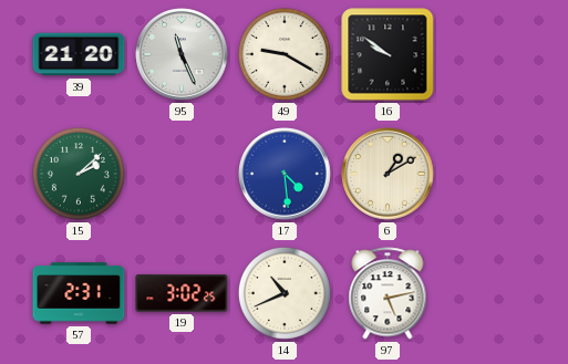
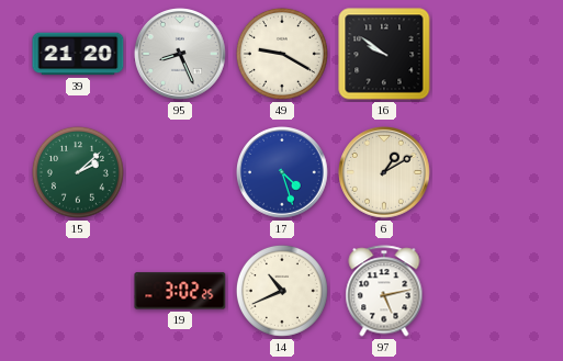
95: 11:26 -> 8:26 (181, 55)
17: 4:29 -> 4:27 (283, 173)
57: 2:31 -> none (79, 293)
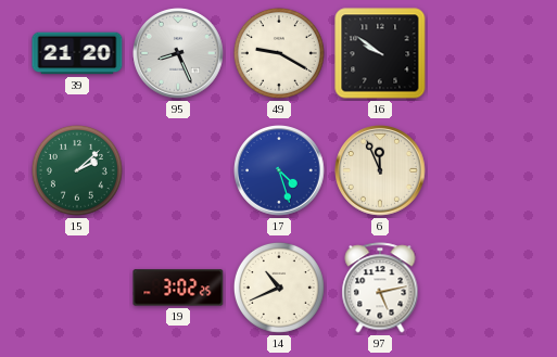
6: 1:10 -> 11:56 (381, 171)
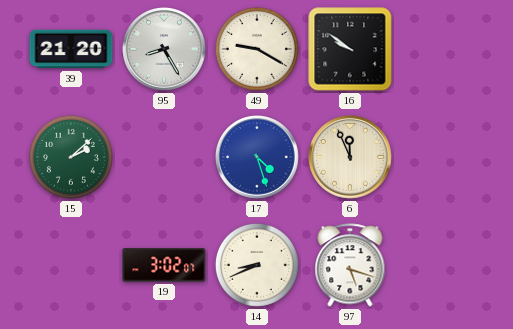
95: 8:26 -> 8:25 (165, 50)
19: 3:02:25 -> 3:02:07 (164, 265)
14: 10:41 -> 8:41 (257, 265)
97: 5:13 -> 5:18 (350, 265)
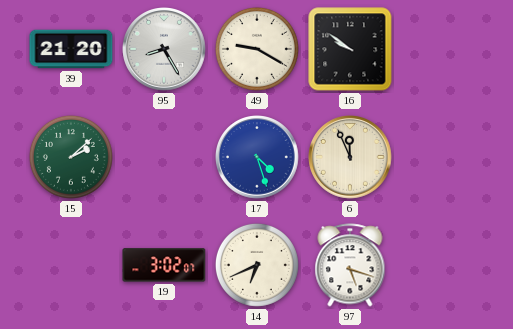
14: 8:41 -> 6:41 (257, 265)
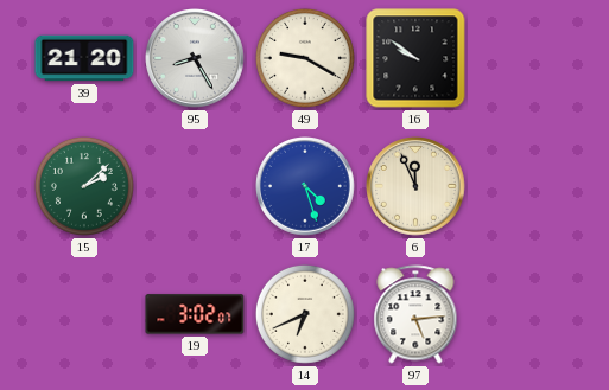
97: 5:18 -> 5:14 (415, 314)
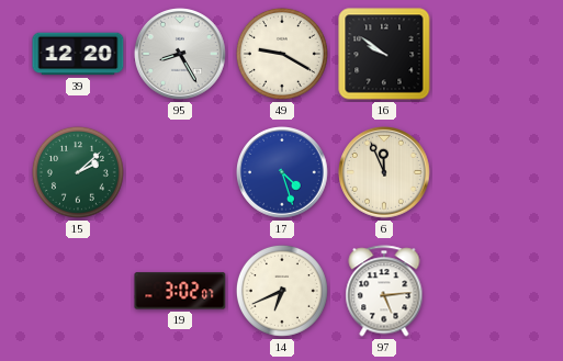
39: 21:20 -> 12:20 (78, 54)
